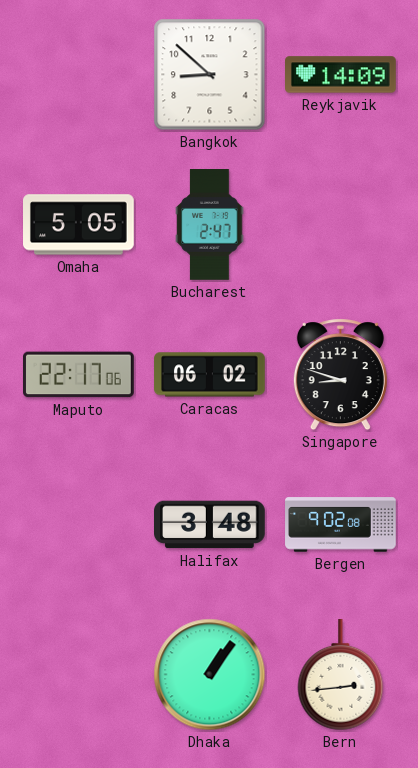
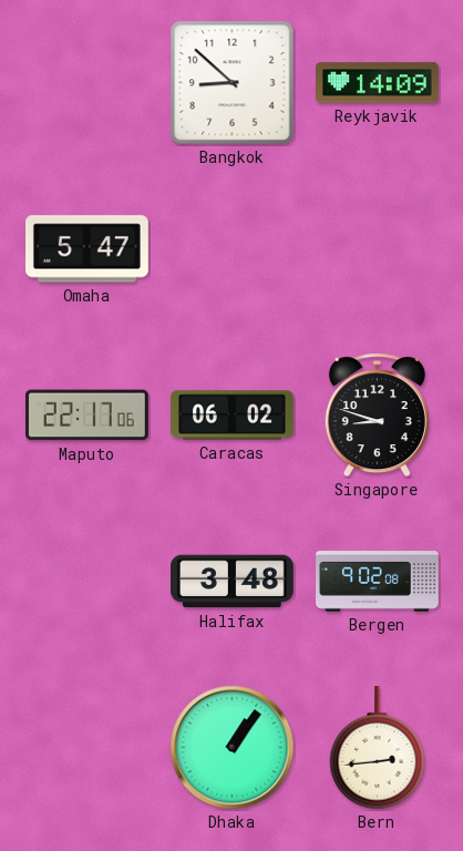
Omaha: 5:05 -> 5:47 (88, 249)
Bucharest: 2:47 -> none (210, 225)
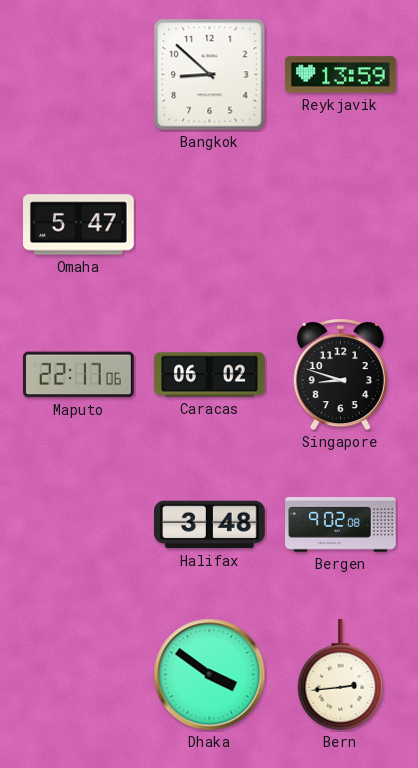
Reykjavik: 14:09 -> 13:59 (341, 75)
Dhaka: 1:06 -> 3:51 (210, 675)
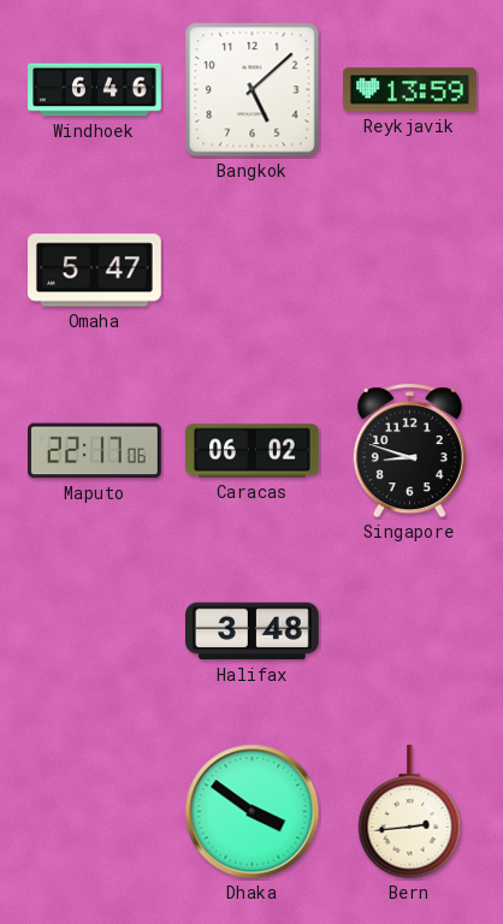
Windhoek: none -> 6:46 (95, 90)
Bangkok: 8:52 -> 5:08 (253, 90)
Bergen: 9:02 -> none (341, 525)
